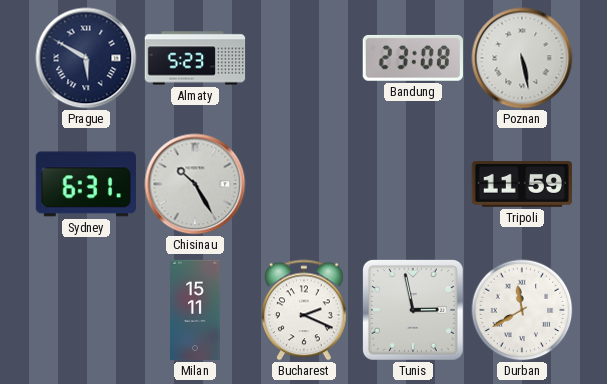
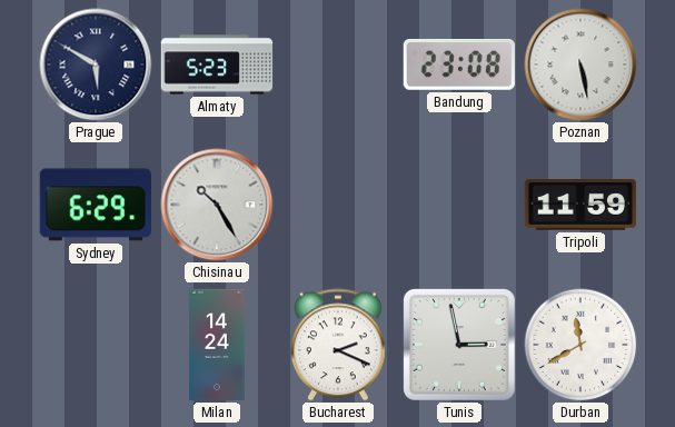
Sydney: 6:31 -> 6:29 (95, 205)
Milan: 15:11 -> 14:24 (217, 345)
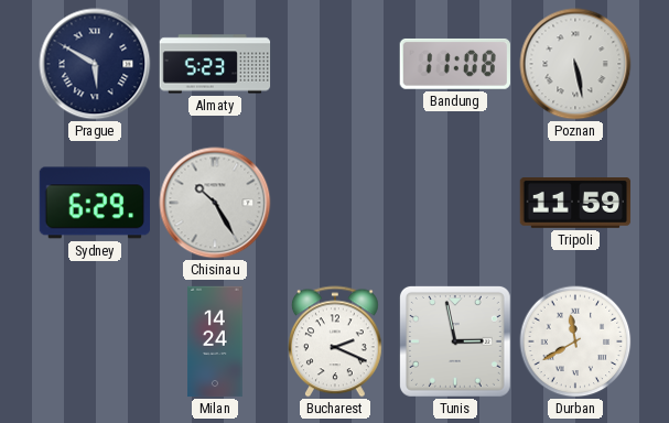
Bandung: 23:08 -> 11:08 (455, 64)
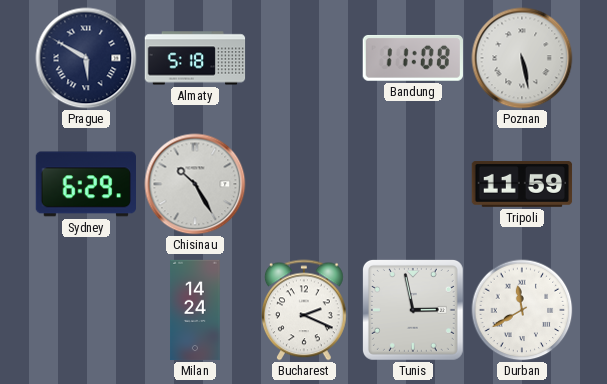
Almaty: 5:23 -> 5:18 (195, 58)
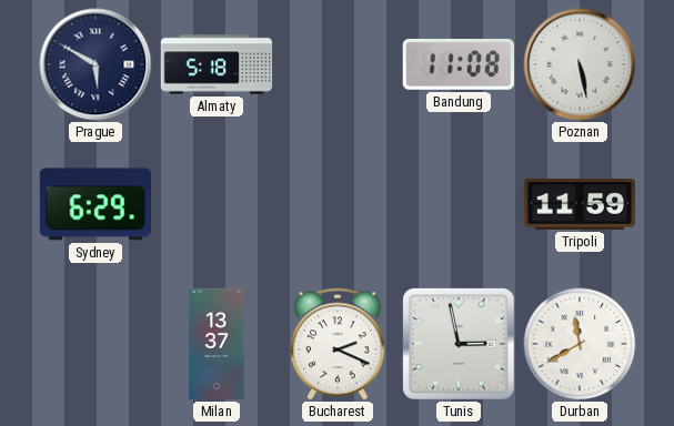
Chisinau: 10:25 -> none (195, 184)
Milan: 14:24 -> 13:37 (217, 344)
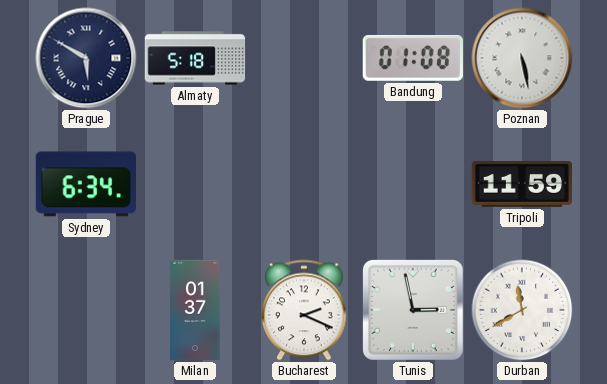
Bandung: 11:08 -> 01:08 (413, 58)
Sydney: 6:29 -> 6:34 (85, 184)
Milan: 13:37 -> 01:37 (195, 310)
